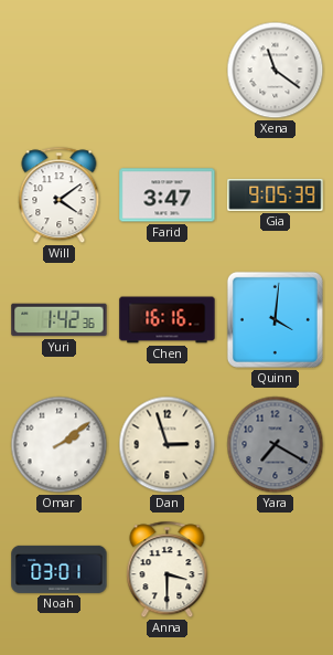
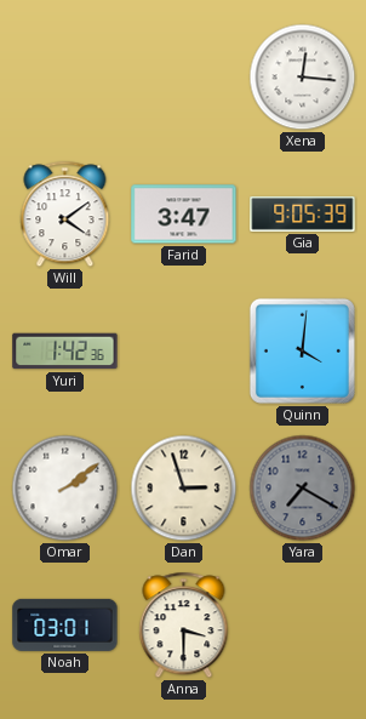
Xena: 11:21 -> 12:16 (303, 78)
Chen: 16:16 -> none (168, 320)
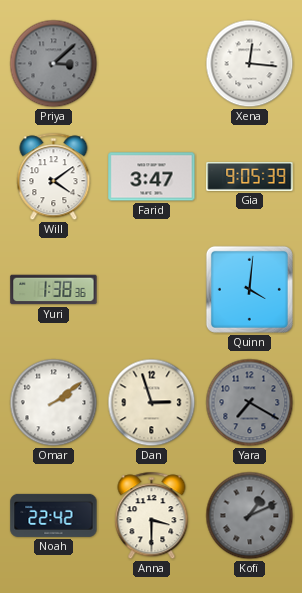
Priya: none -> 3:08 (54, 64)
Yuri: 1:42 -> 1:38 (54, 290)
Noah: 03:01 -> 22:42 (54, 515)
Kofi: none -> 1:11 (250, 516)
